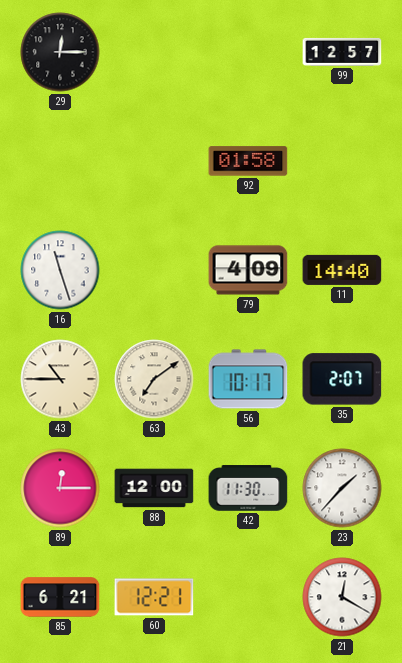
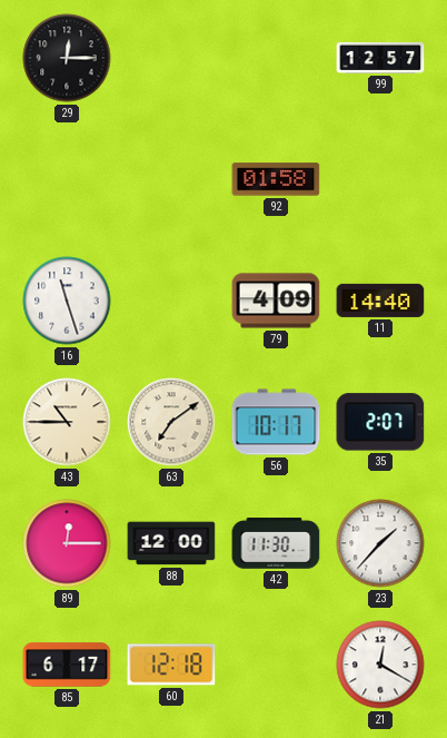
85: 6:21 -> 6:17 (67, 665)
60: 12:21 -> 12:18 (171, 665)
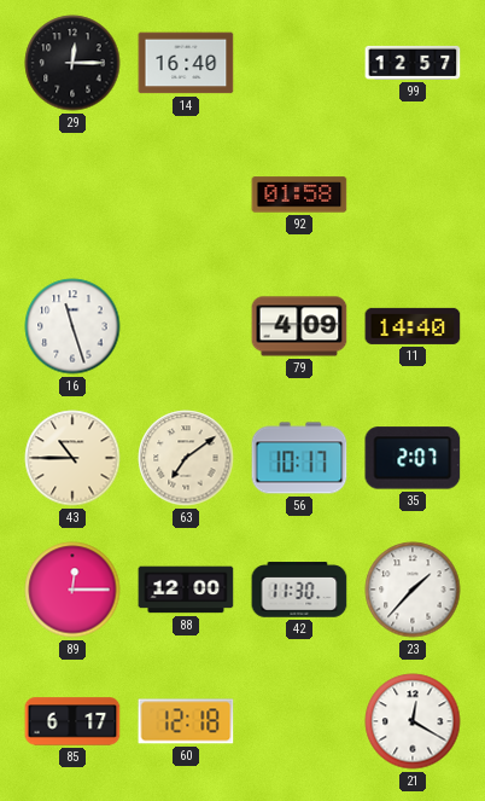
14: none -> 16:40 (186, 63)
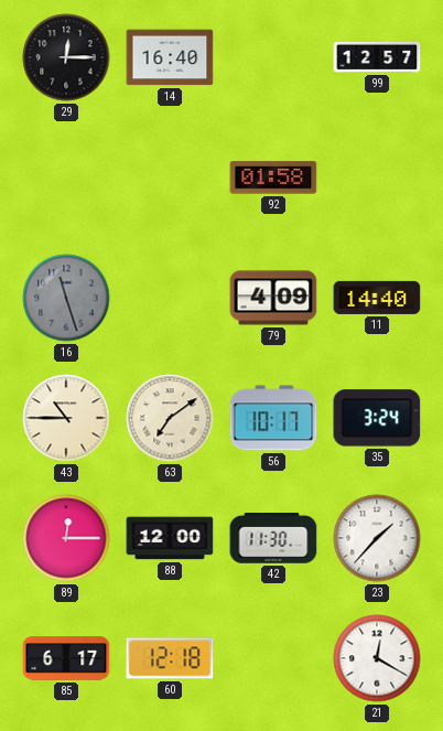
16 dial: white -> grey (66, 298)
35: 2:07 -> 3:24 (377, 418)
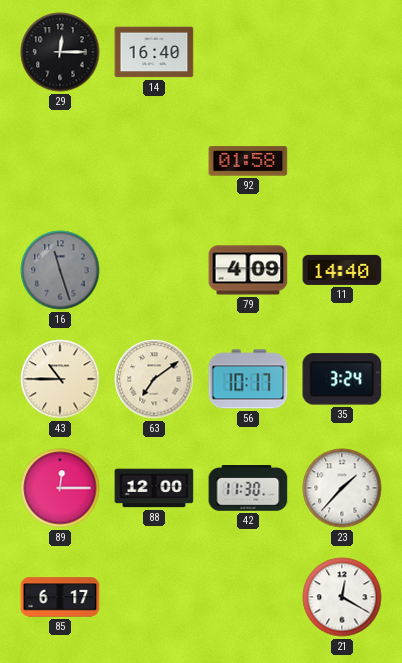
99: 12:57 -> none (377, 57)
60: 12:18 -> none (170, 658)
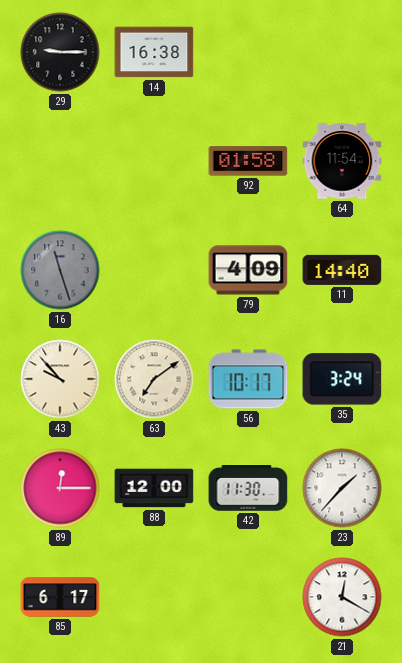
29: 12:15 -> 9:15 (60, 52)
14: 16:40 -> 16:38 (154, 52)
64: none -> 11:54 (342, 161)
43: 10:45 -> 9:53 (60, 379)
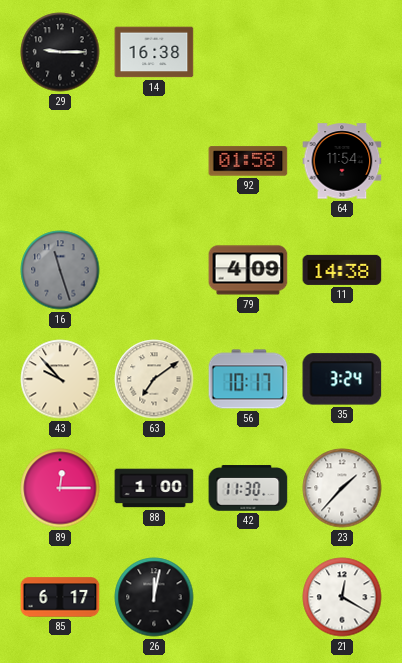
11: 14:40 -> 14:38 (342, 270)
88: 12:00 -> 1:00 (154, 488)
26: none -> 12:02 (154, 597)
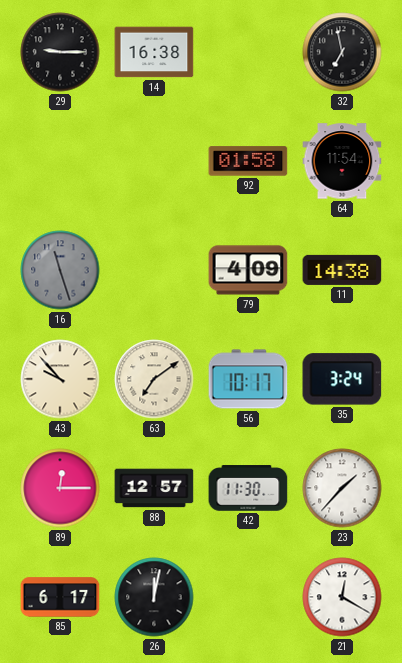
32: none -> 6:58 (342, 52)
88: 1:00 -> 12:57 (154, 488)
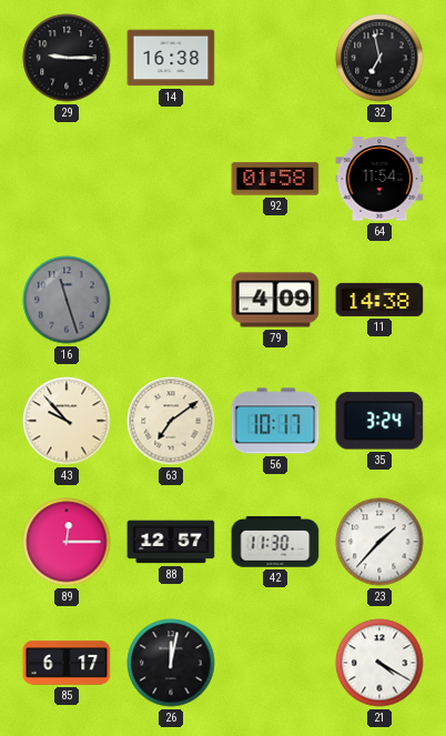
21: 12:20 -> 4:20 (379, 663)
